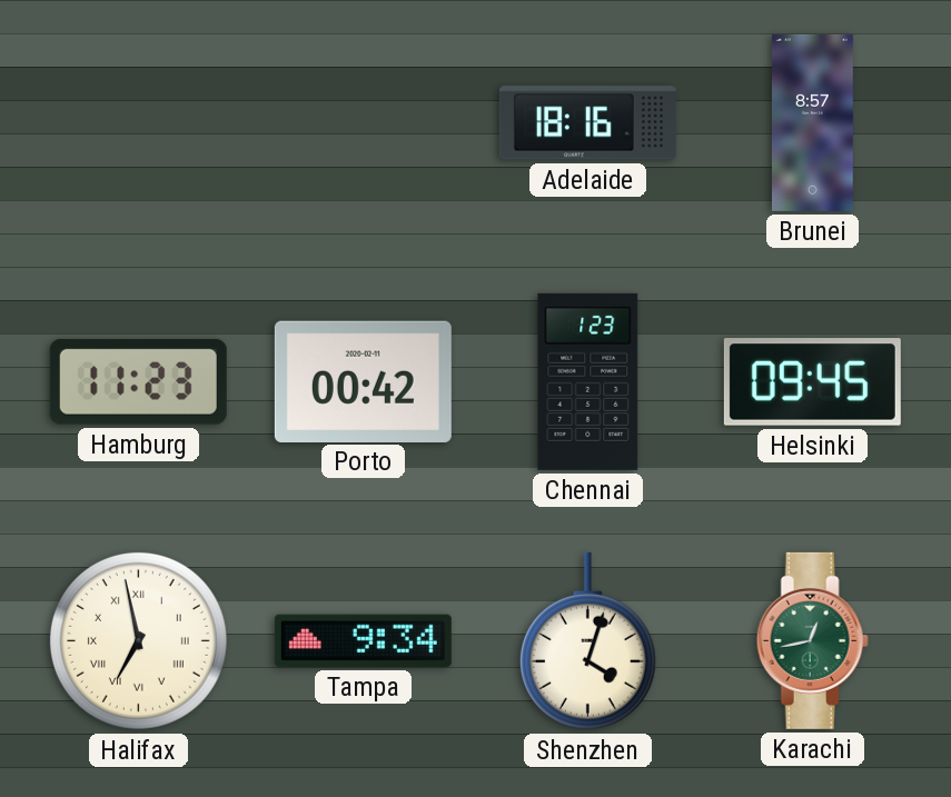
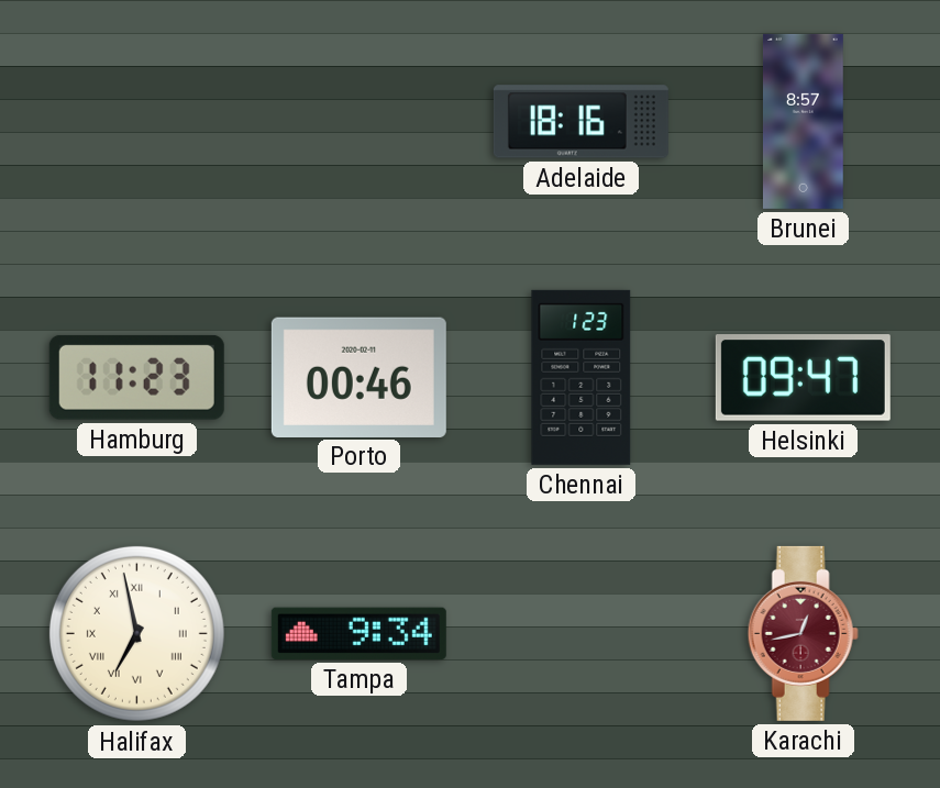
Porto: 00:42 -> 00:46 (358, 377)
Helsinki: 09:45 -> 09:47 (803, 378)
Shenzhen: 4:03 -> none (587, 641)
Karachi dial: green -> burgundy (803, 633)
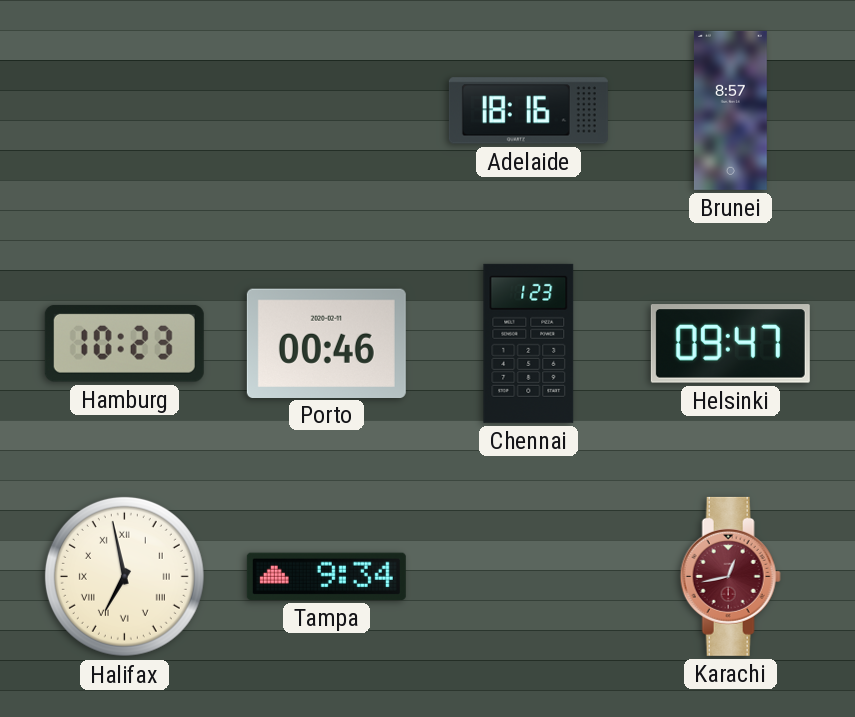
Hamburg: 11:23 -> 10:23 (124, 343)
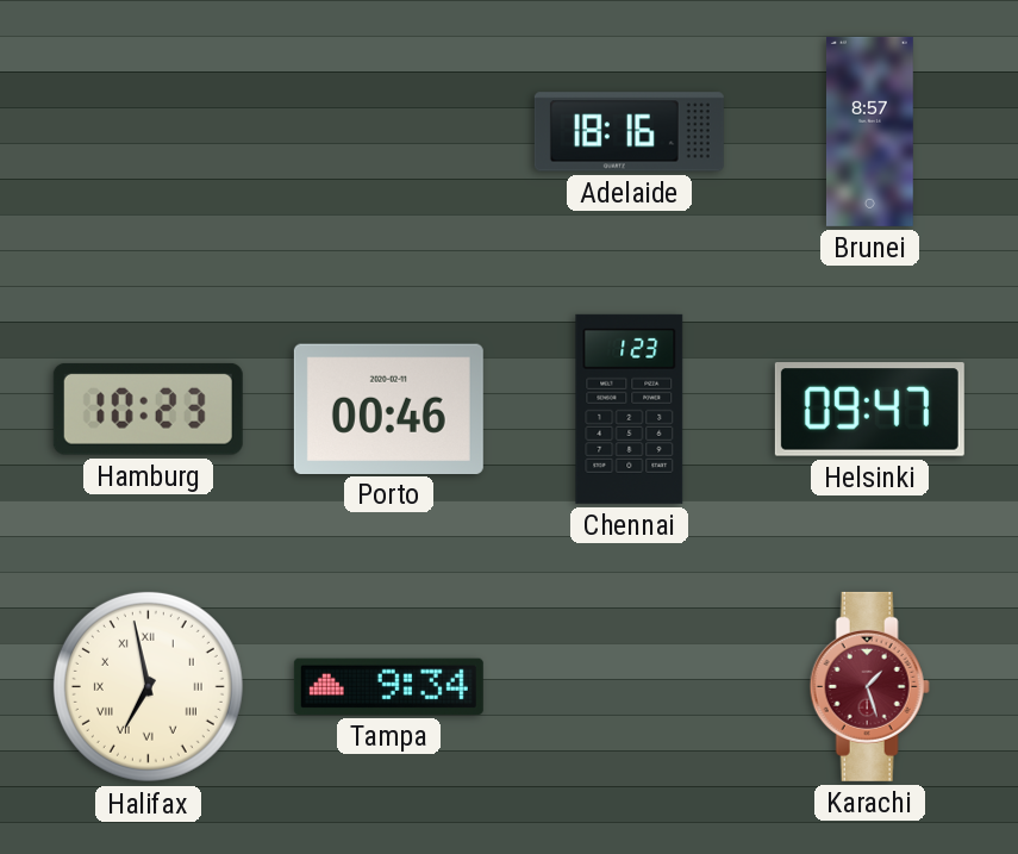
Karachi: 12:43 -> 1:27 (869, 686)
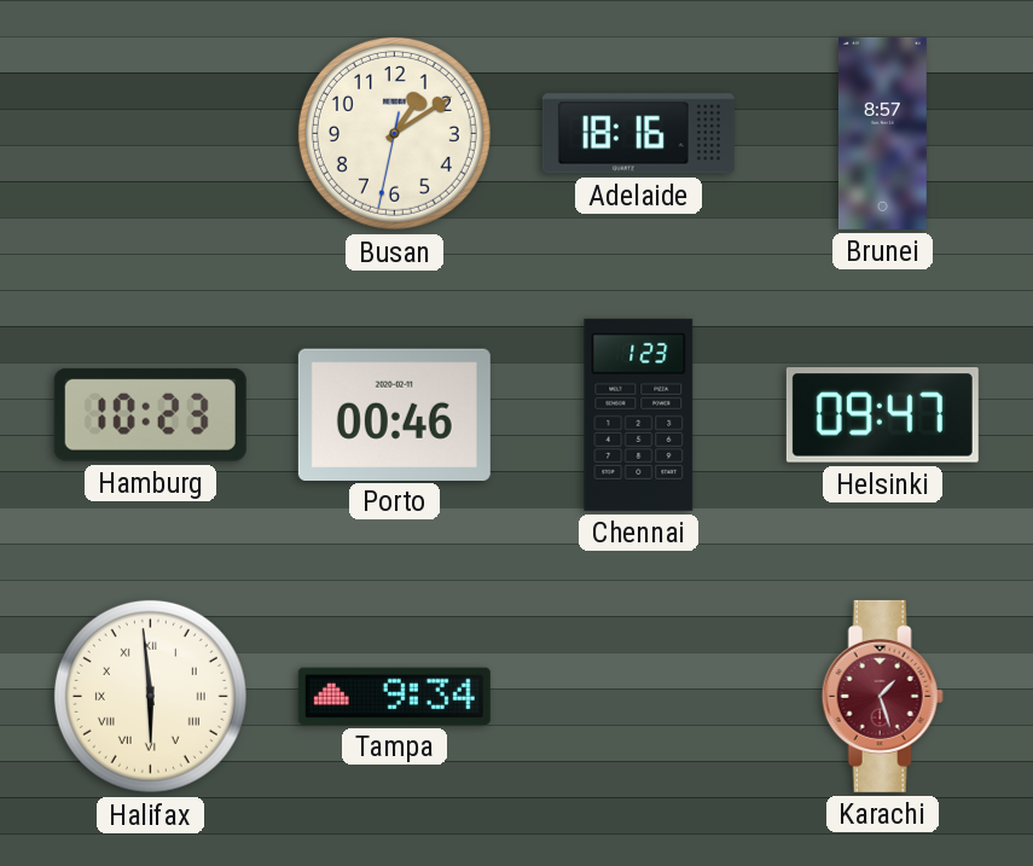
Busan: none -> 1:09 (394, 133)
Halifax: 6:58 -> 5:59 (150, 696)
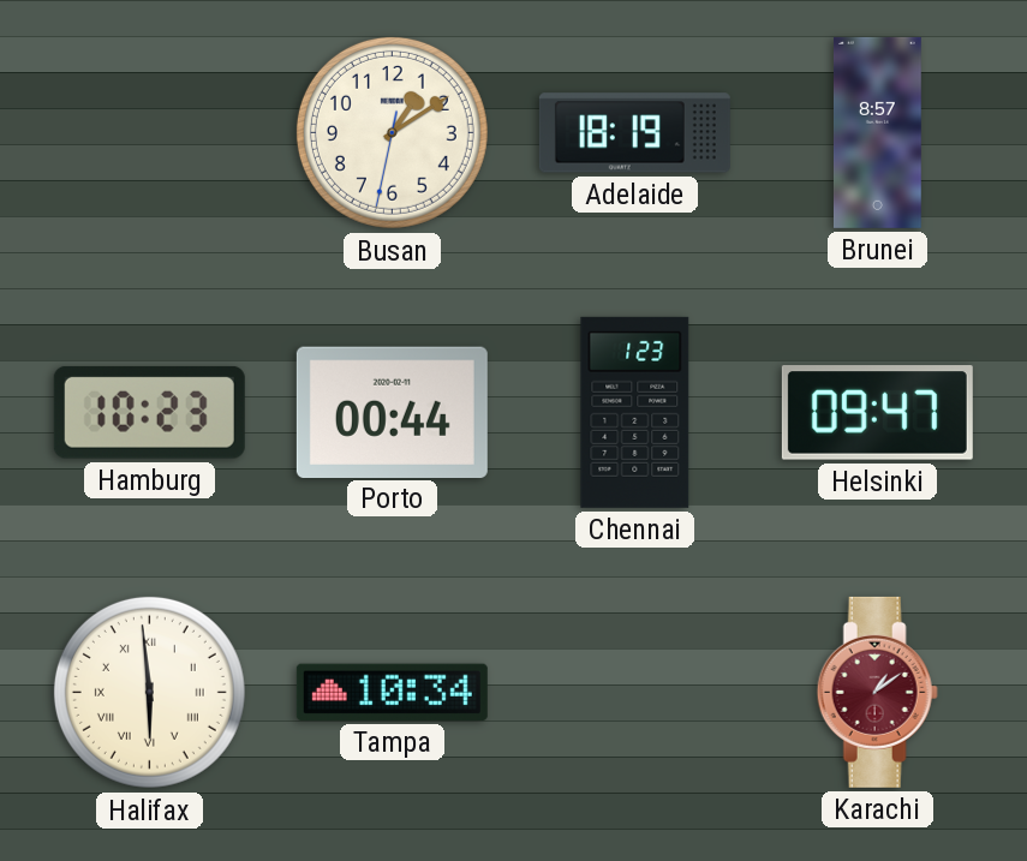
Adelaide: 18:16 -> 18:19 (634, 133)
Porto: 00:46 -> 00:44 (392, 412)
Tampa: 9:34 -> 10:34 (392, 692)
Karachi: 1:27 -> 1:09 (877, 692)
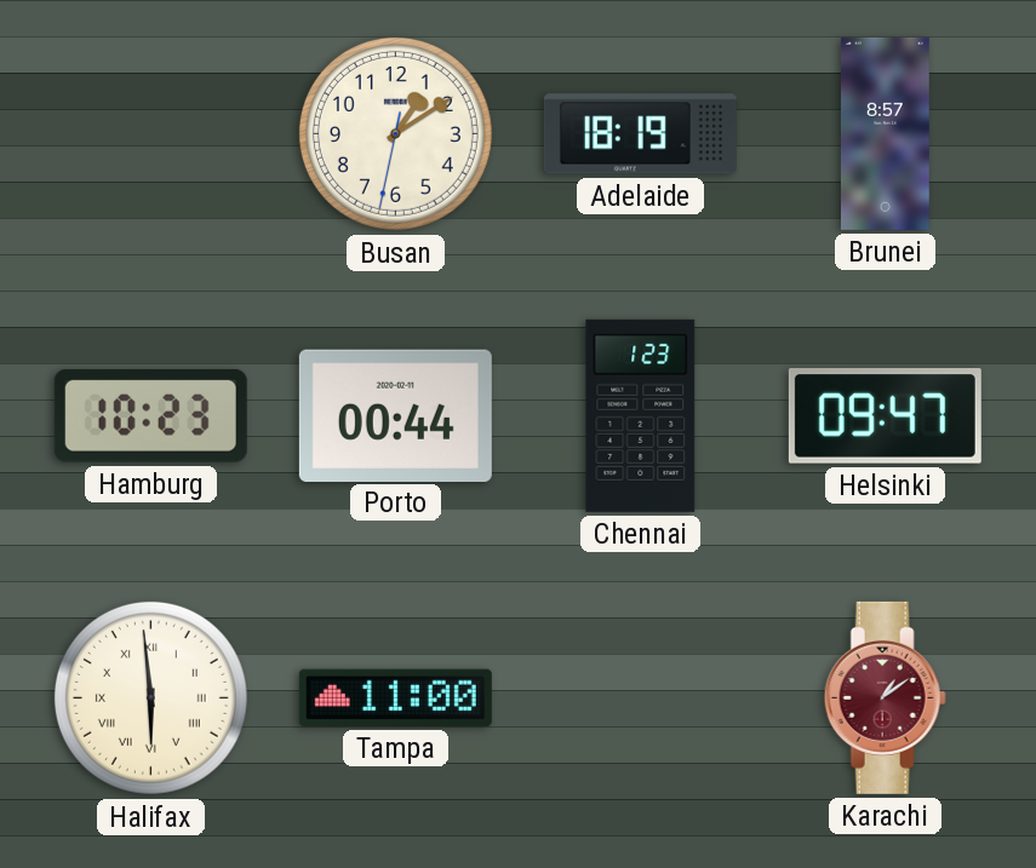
Tampa: 10:34 -> 11:00 (395, 697)
